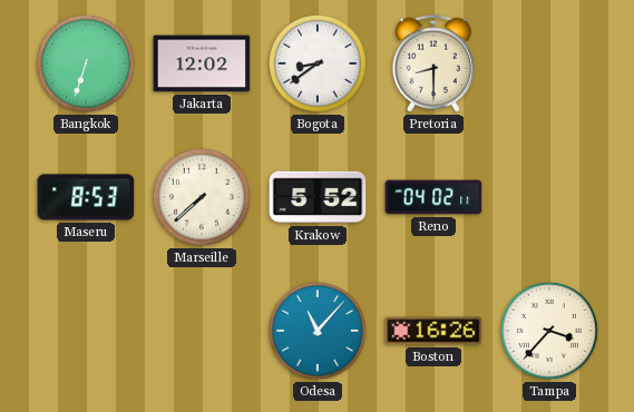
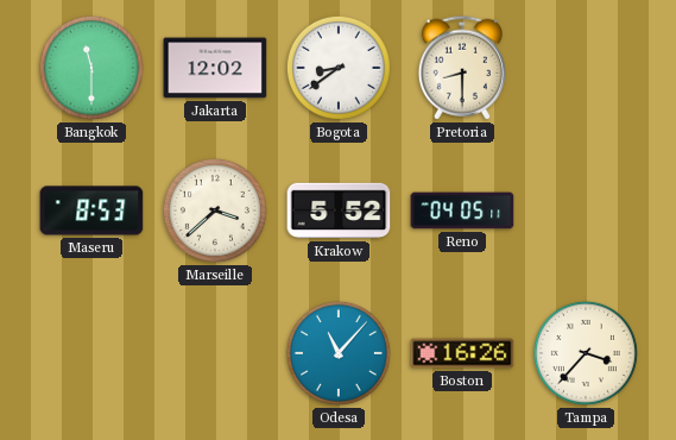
Bangkok: 6:33 -> 11:30 (91, 68)
Marseille: 7:38 -> 3:38 (215, 210)
Reno: 04:02 -> 04:05 (462, 210)
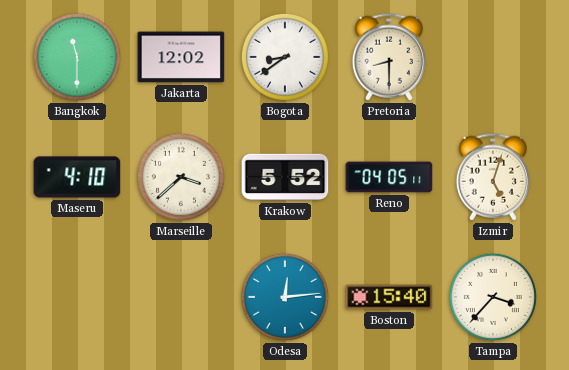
Maseru: 8:53 -> 4:10 (77, 177)
Izmir: none -> 5:03 (492, 177)
Odesa: 11:07 -> 12:14 (285, 297)
Boston: 16:26 -> 15:40 (389, 297)
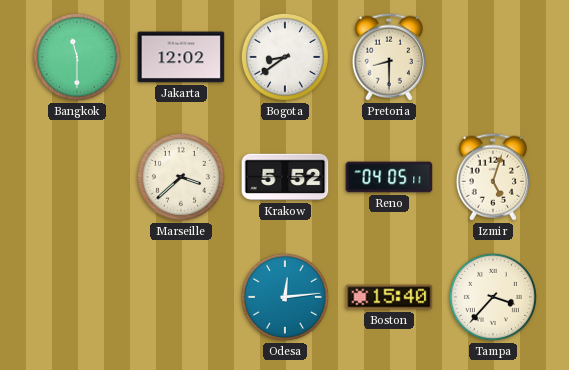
Maseru: 4:10 -> none (77, 177)
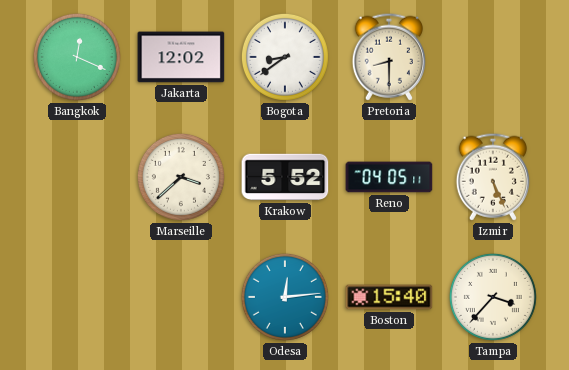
Bangkok: 11:30 -> 12:19 (77, 57)
Izmir: 5:03 -> 5:26 (492, 177)
